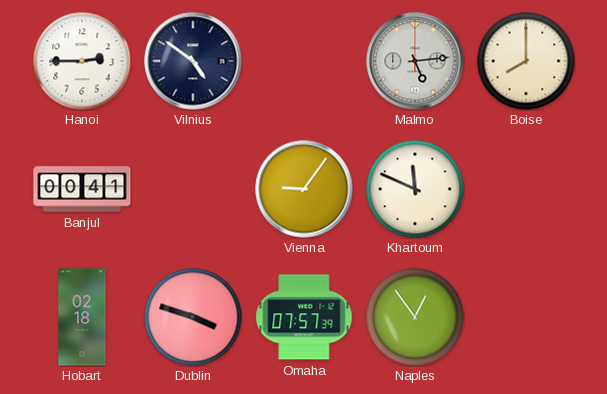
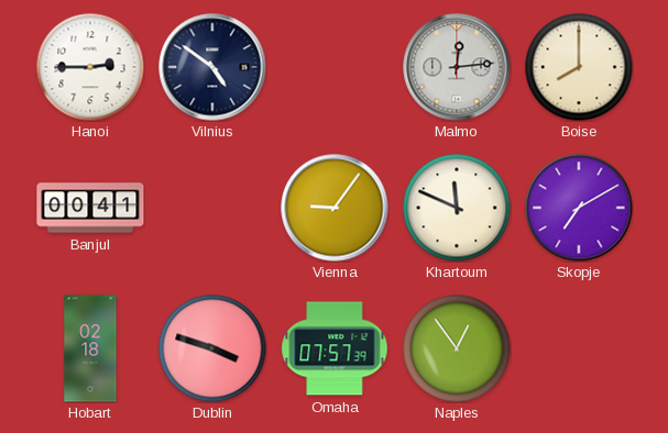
Malmo: 5:14 -> 12:14 (457, 67)
Skopje: none -> 7:10 (579, 208)
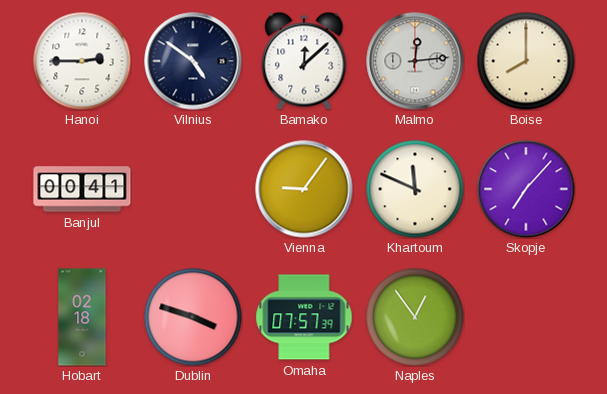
Bamako: none -> 12:08 (304, 61)
Skopje: 7:10 -> 7:07 (526, 189)
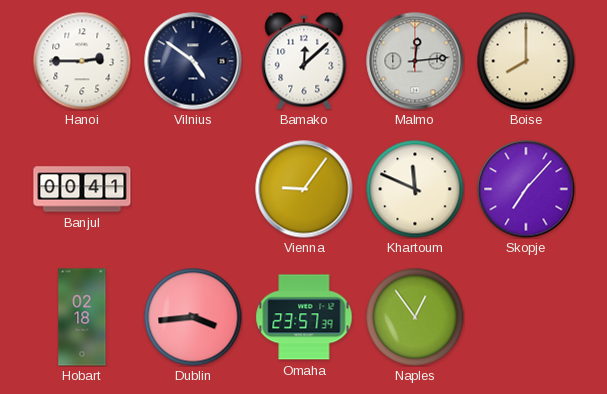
Dublin: 3:48 -> 3:44 (193, 317)
Omaha: 07:57 -> 23:57 (304, 317)
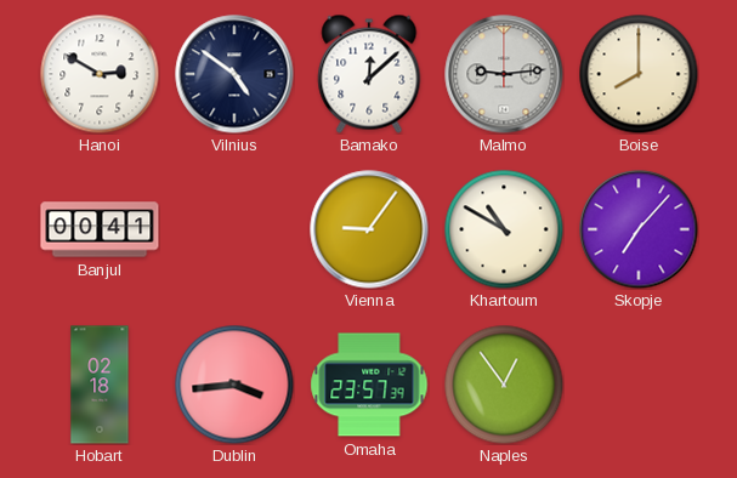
Hanoi: 2:45 -> 2:50 (100, 74)
Malmo: 12:14 -> 9:14 (504, 74)
Khartoum: 11:49 -> 10:50 (504, 229)
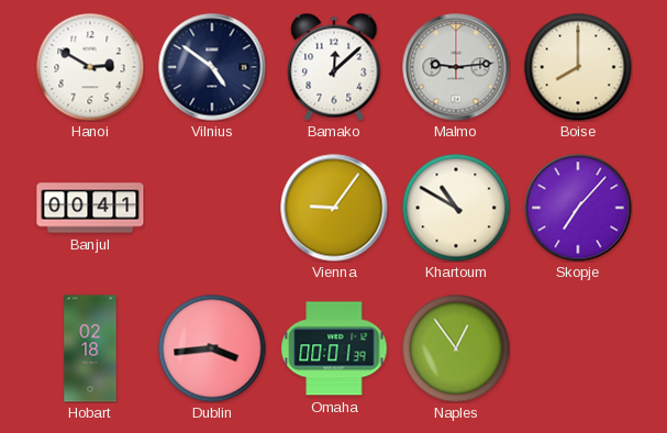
Omaha: 23:57 -> 00:01 (334, 348)
